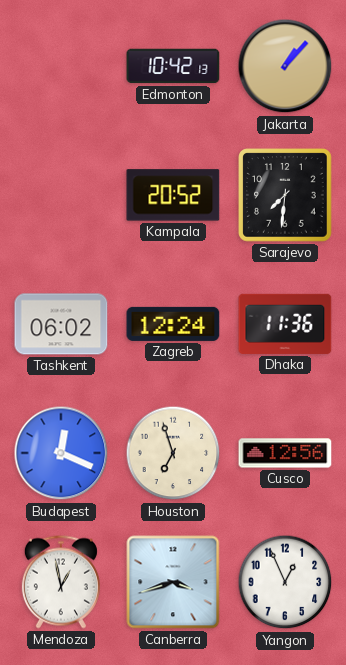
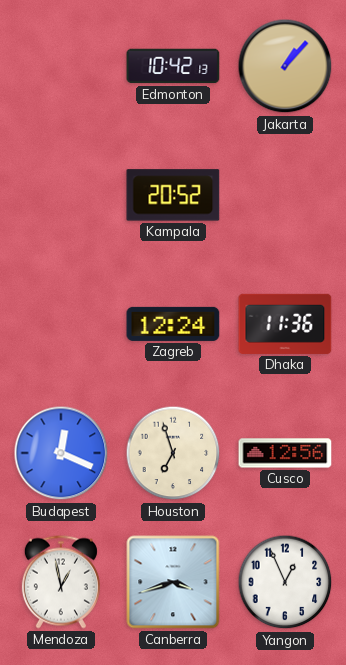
Sarajevo: 7:31 -> none (285, 195)
Tashkent: 06:02 -> none (61, 324)
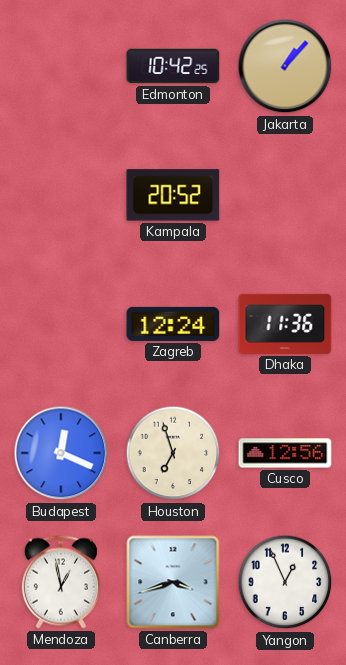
Edmonton: 10:42:13 -> 10:42:25 (173, 66)
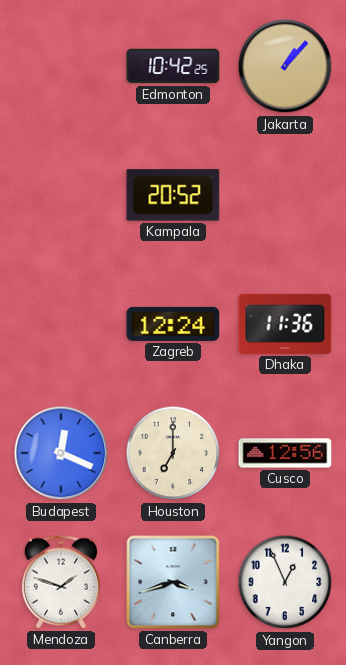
Houston: 6:57 -> 7:00 (173, 453)
Mendoza: 12:58 -> 1:48 (61, 582)
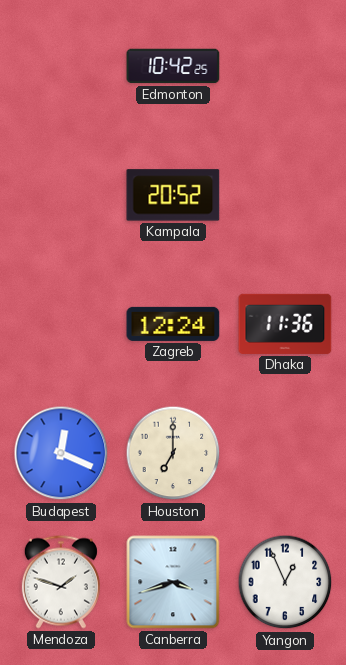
Jakarta: 1:07 -> none (285, 66)
Cusco: 12:56 -> none (285, 453)
